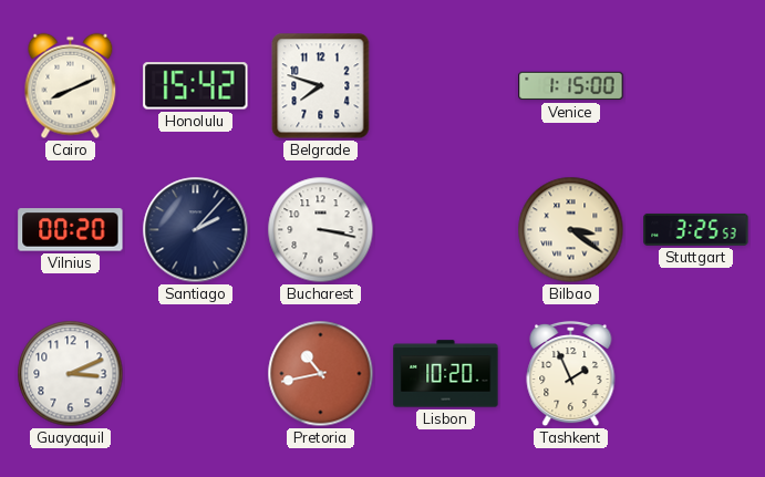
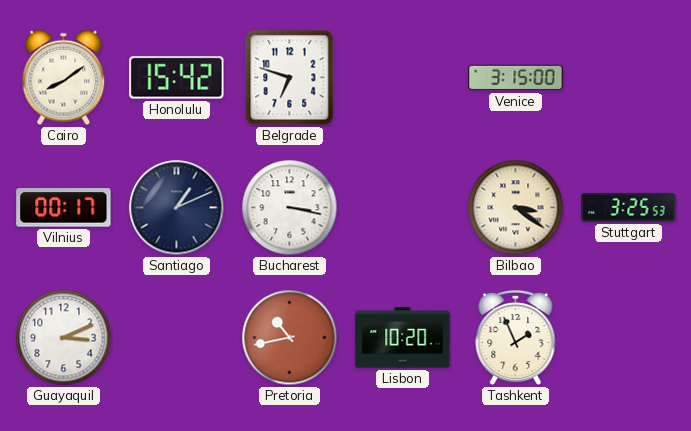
Cairo: 8:11 -> 8:09 (64, 78)
Belgrade: 7:48 -> 6:48 (290, 78)
Venice: 1:15 -> 3:15 (516, 78)
Vilnius: 00:20 -> 00:17 (64, 208)
Santiago: 2:07 -> 1:11 (177, 208)
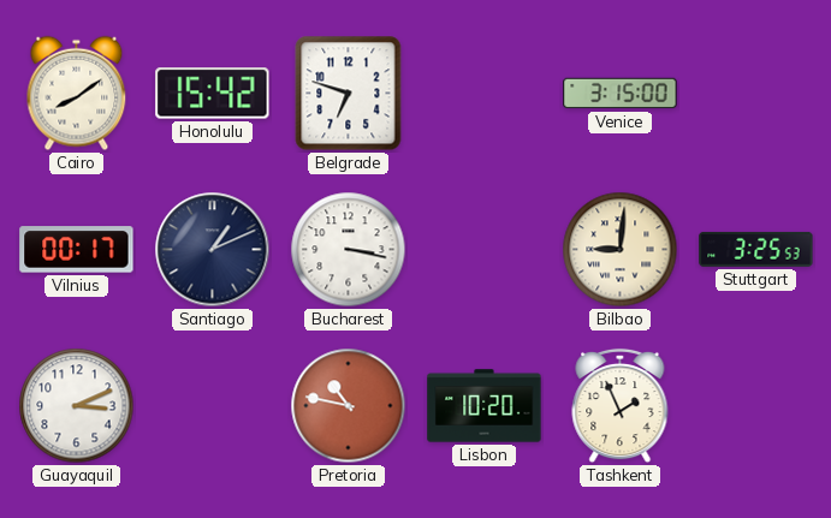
Bilbao: 3:21 -> 9:01 (621, 250)
Pretoria: 10:43 -> 10:47 (349, 406)
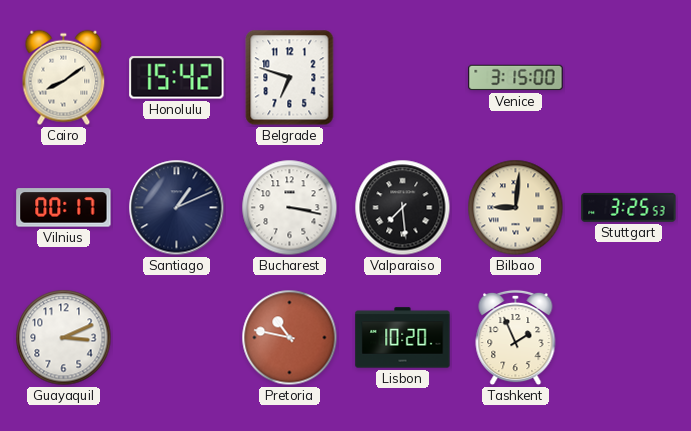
Valparaiso: none -> 7:29 (403, 208)
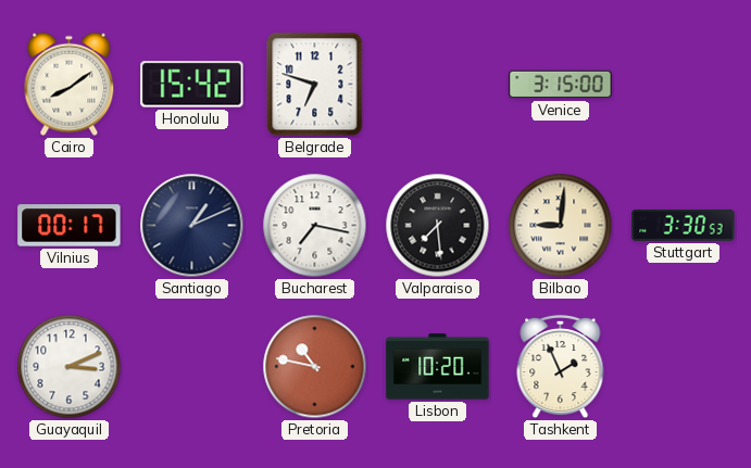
Bucharest: 3:17 -> 7:17 (315, 226)
Stuttgart: 3:25 -> 3:30 (684, 225)
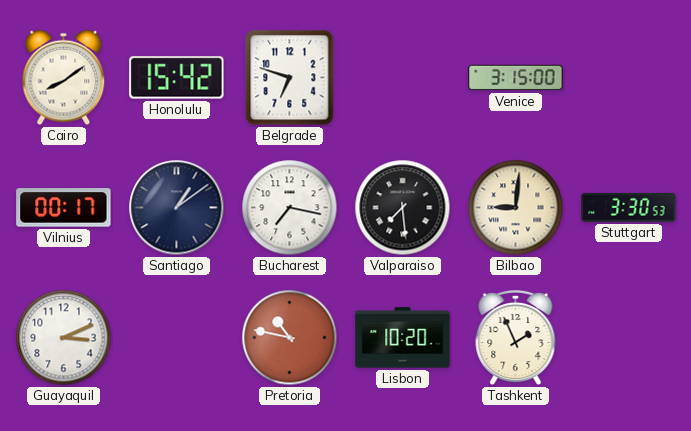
Santiago: 1:11 -> 1:09 (177, 208)
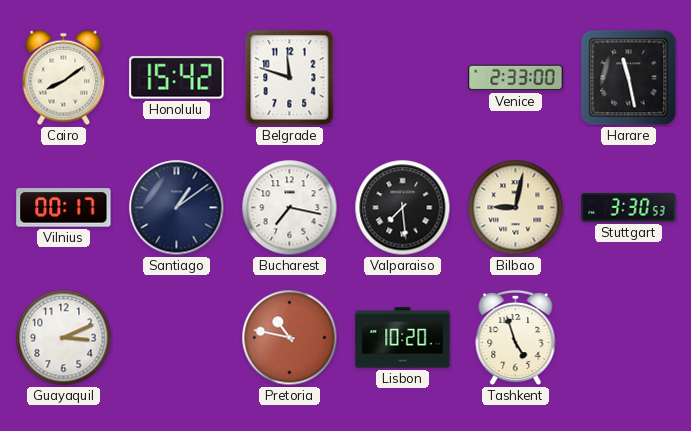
Belgrade: 6:48 -> 11:48 (290, 78)
Venice: 3:15 -> 2:33 (516, 78)
Harare: none -> 11:28 (629, 78)
Bilbao: 9:01 -> 9:02 (516, 208)
Tashkent: 1:56 -> 4:57 (516, 338)
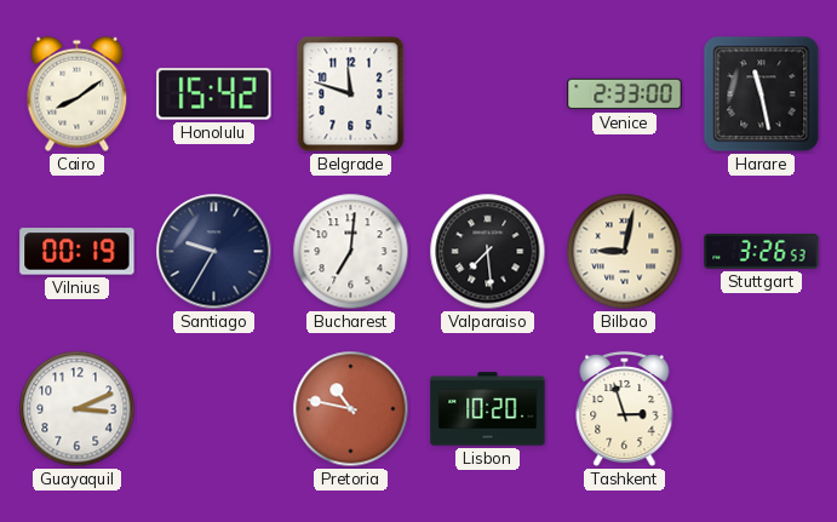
Vilnius: 00:17 -> 00:19 (78, 252)
Santiago: 1:09 -> 9:35 (214, 252)
Bucharest: 7:17 -> 7:01 (351, 252)
Stuttgart: 3:30 -> 3:26 (762, 251)
Tashkent: 4:57 -> 2:57 (625, 409)
